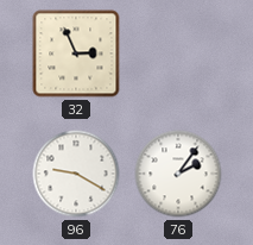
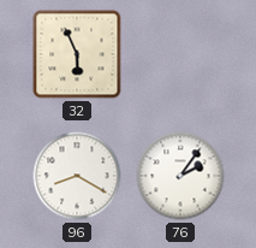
32: 2:56 -> 5:56 (77, 54)
96: 9:20 -> 8:20 (77, 176)
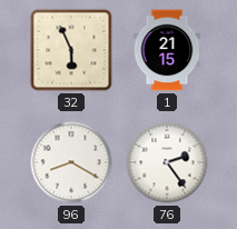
1: none -> 21:15 (167, 50)
76: 2:06 -> 2:24 (167, 162)
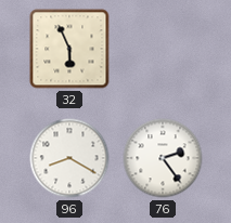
1: 21:15 -> none (167, 50)
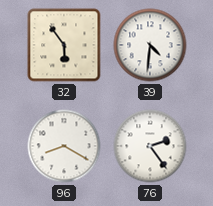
32: 5:56 -> 5:54 (64, 45)
39: none -> 4:31 (150, 45)
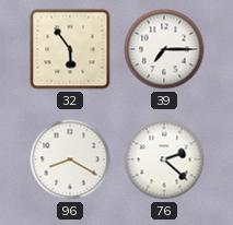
39: 4:31 -> 7:15 (164, 49)
76: 2:24 -> 2:22 (164, 159)
